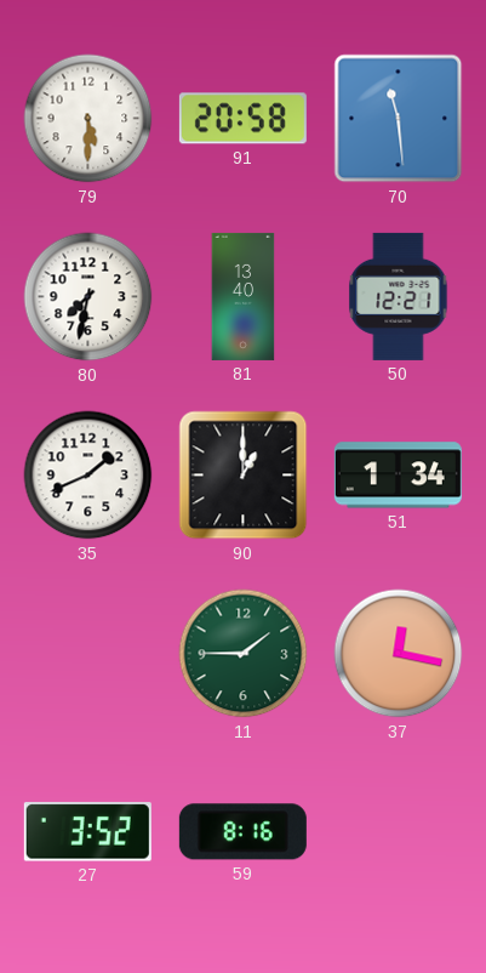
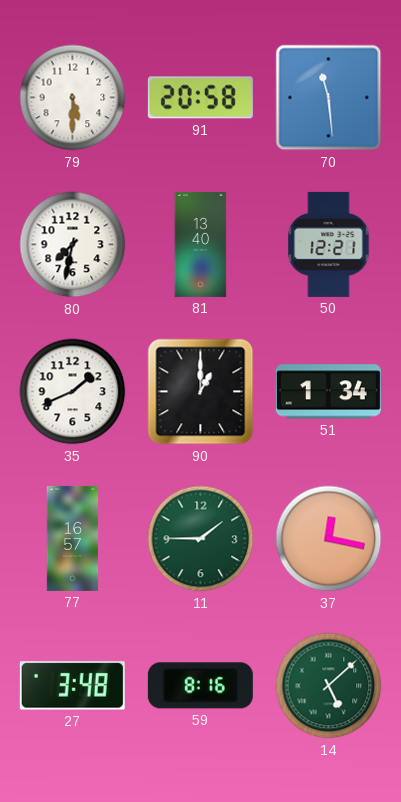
77: none -> 16:57 (73, 538)
27: 3:52 -> 3:48 (72, 686)
14: none -> 5:08 (329, 686)
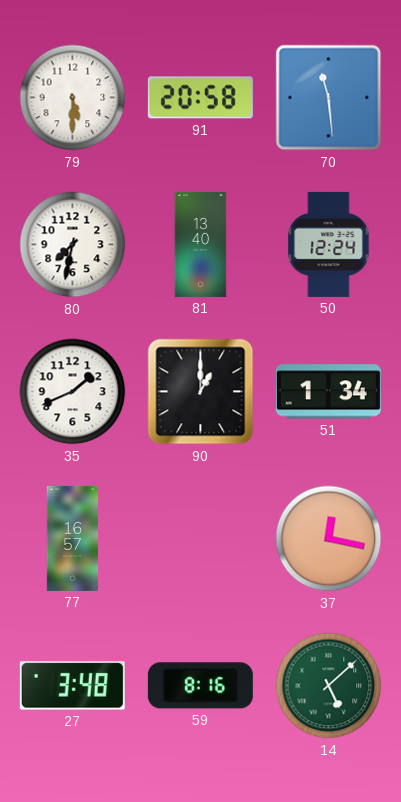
50: 12:21 -> 12:24 (329, 244)
11: 1:45 -> none (201, 539)
